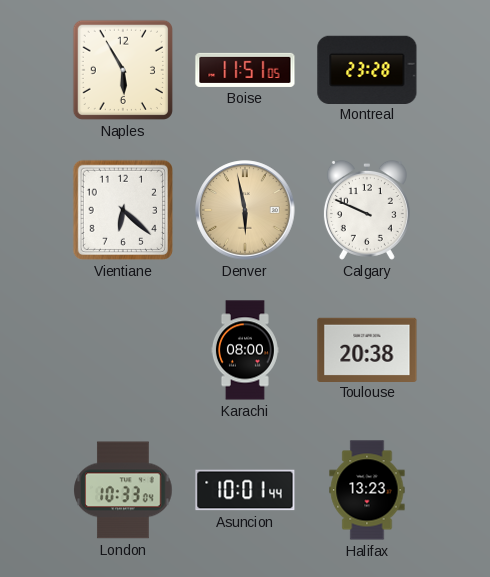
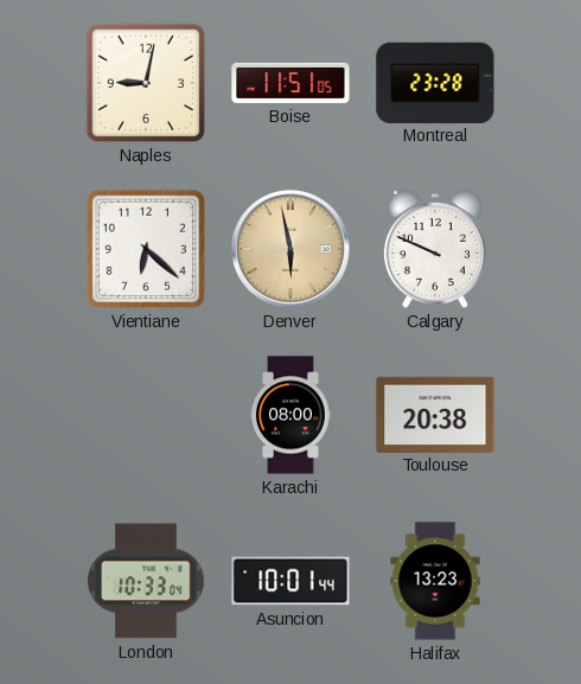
Naples: 5:55 -> 9:02 (146, 83)
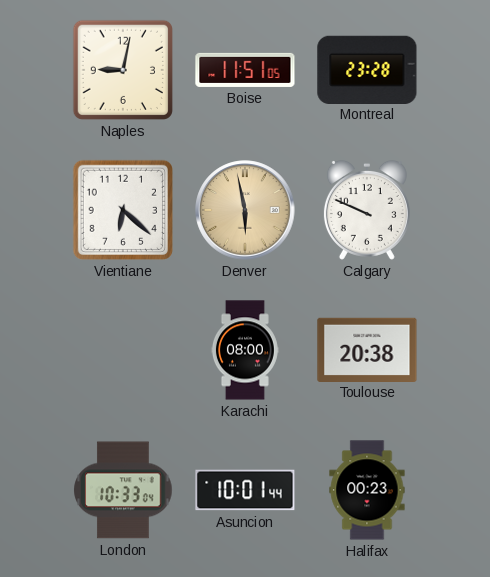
Halifax: 13:23 -> 00:23 (367, 490)
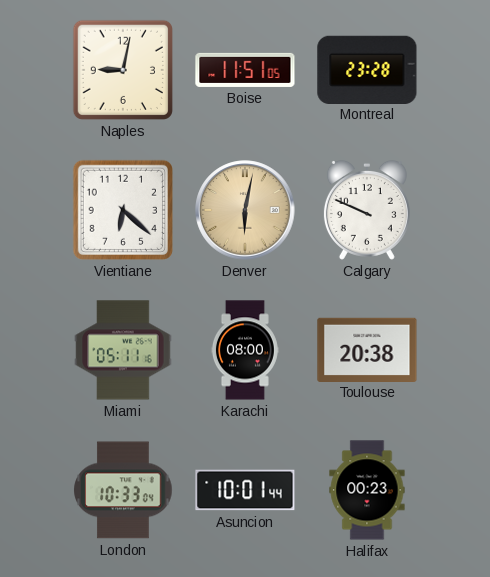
Denver: 5:58 -> 6:02 (245, 210)
Miami: none -> 05:11 (123, 350)
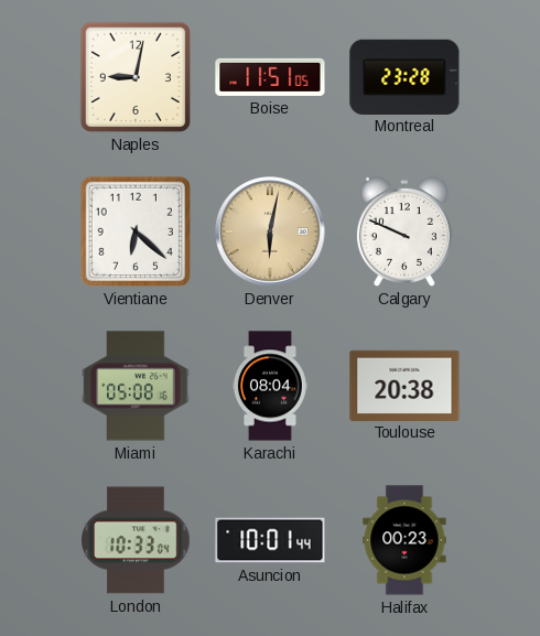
Miami: 05:11 -> 05:08 (136, 386)
Karachi: 08:00 -> 08:04 (270, 386)
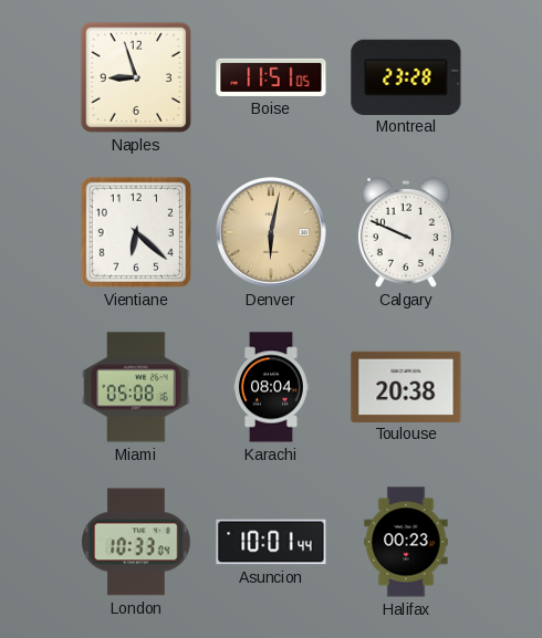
Naples: 9:02 -> 8:57 (136, 77)
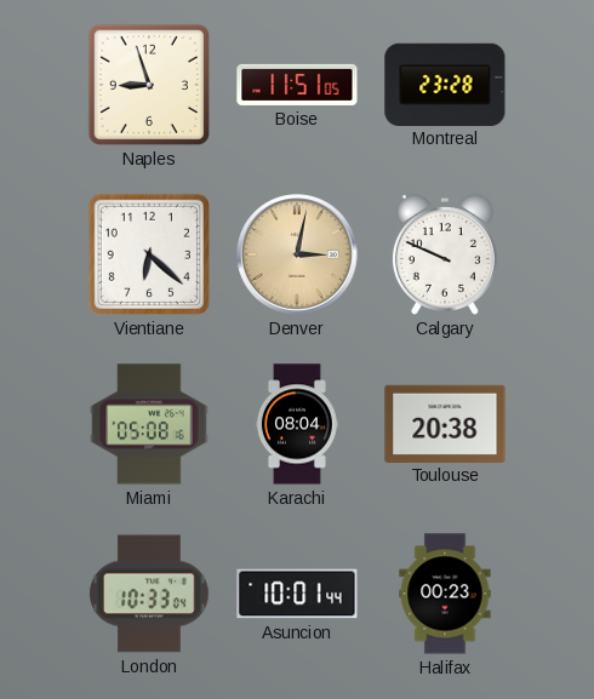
Denver: 6:02 -> 3:02 (297, 254)
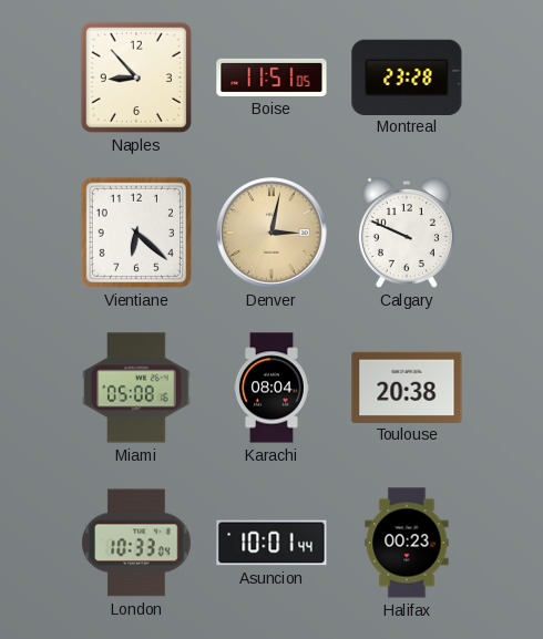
Naples: 8:57 -> 8:53 (136, 78)
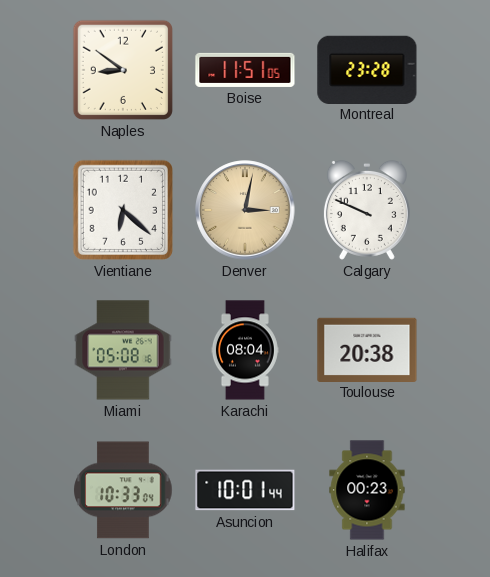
Naples: 8:53 -> 8:51 (123, 70)
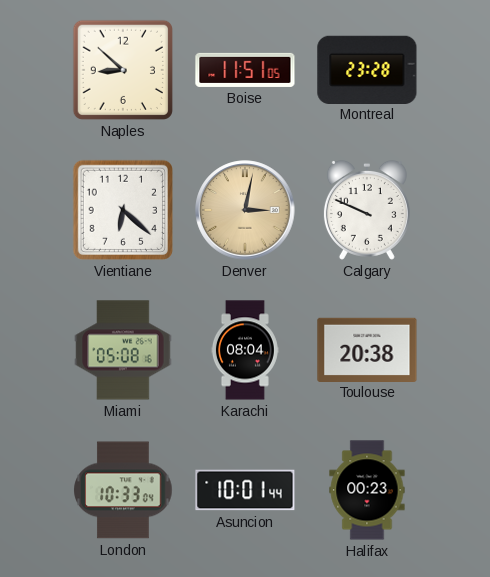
Naples: 8:51 -> 8:52 (123, 70)
